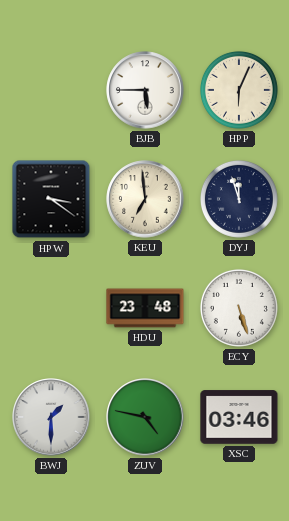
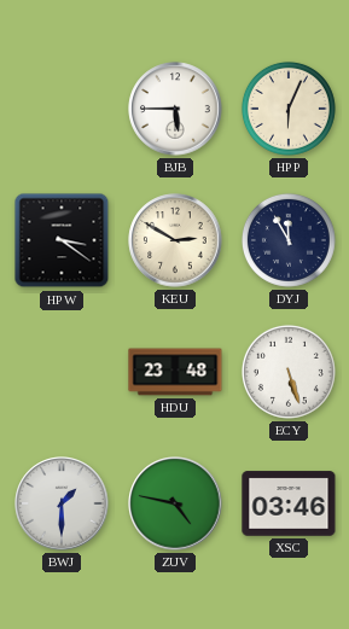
KEU: 6:59 -> 2:50 (175, 240)
DYJ: 11:57 -> 11:55 (289, 240)
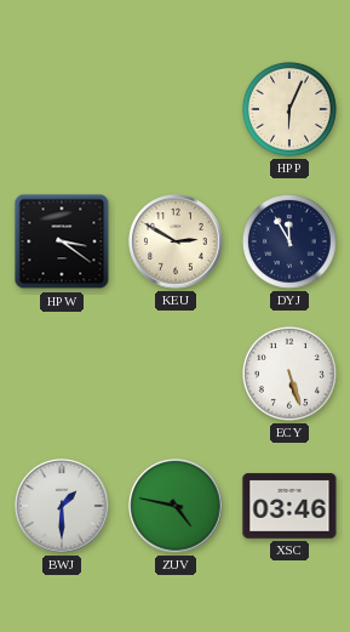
BJB: 5:45 -> none (175, 109)
HDU: 23:48 -> none (175, 372)
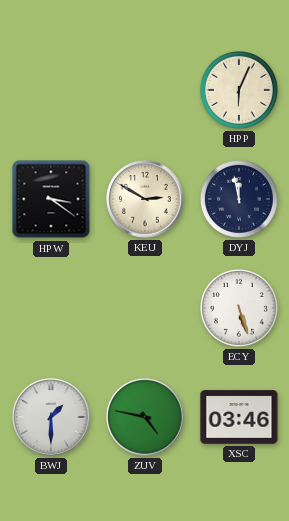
DYJ: 11:55 -> 11:58 (239, 199)
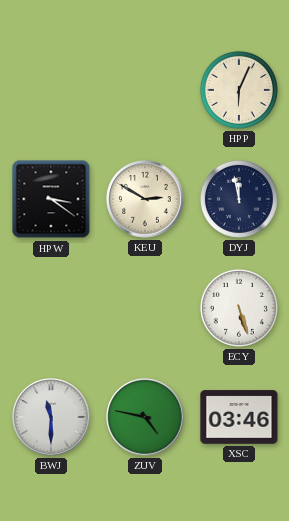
BWJ: 1:30 -> 11:30 (51, 417)
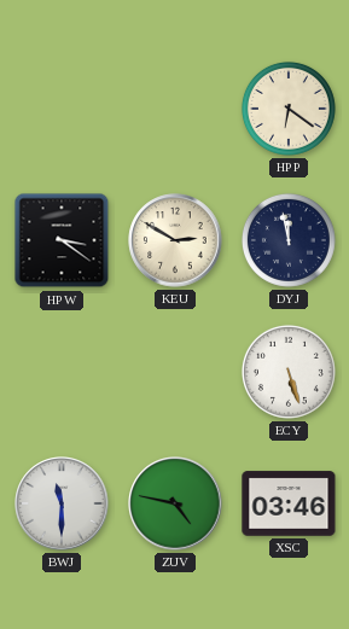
HPP: 6:04 -> 6:21 (289, 109)
